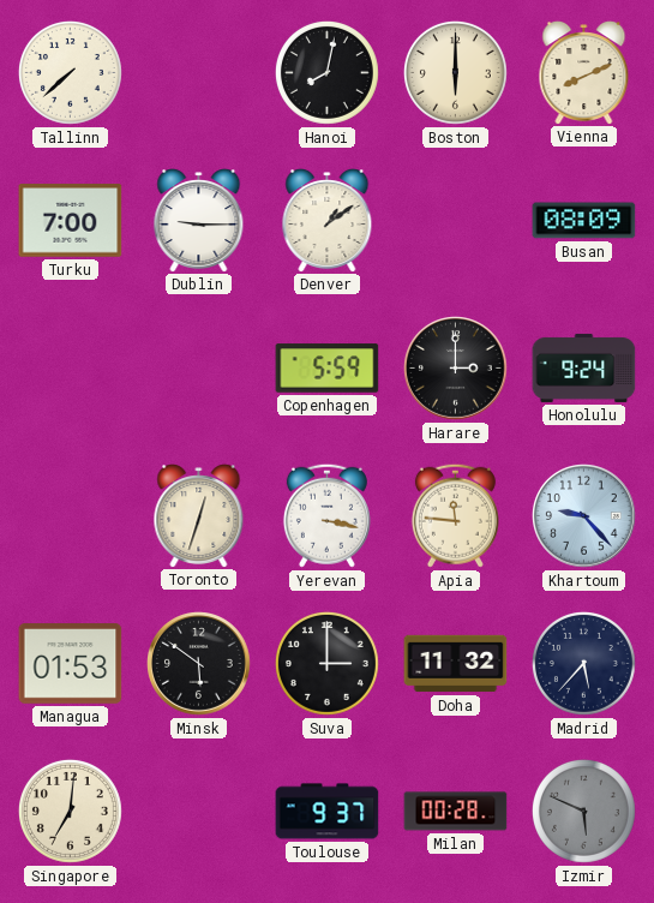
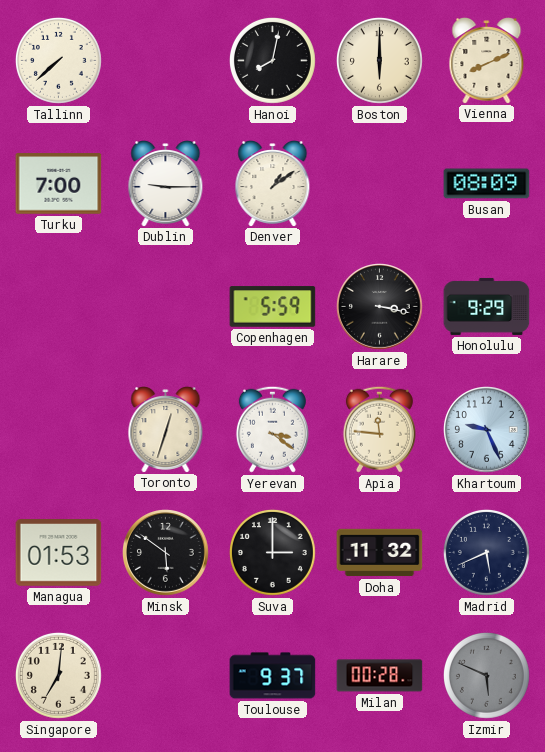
Harare: 3:00 -> 3:17 (380, 307)
Honolulu: 9:24 -> 9:29 (487, 306)
Yerevan: 3:17 -> 3:21 (272, 429)
Khartoum: 9:23 -> 9:26 (487, 430)
Madrid: 5:37 -> 5:41 (486, 552)
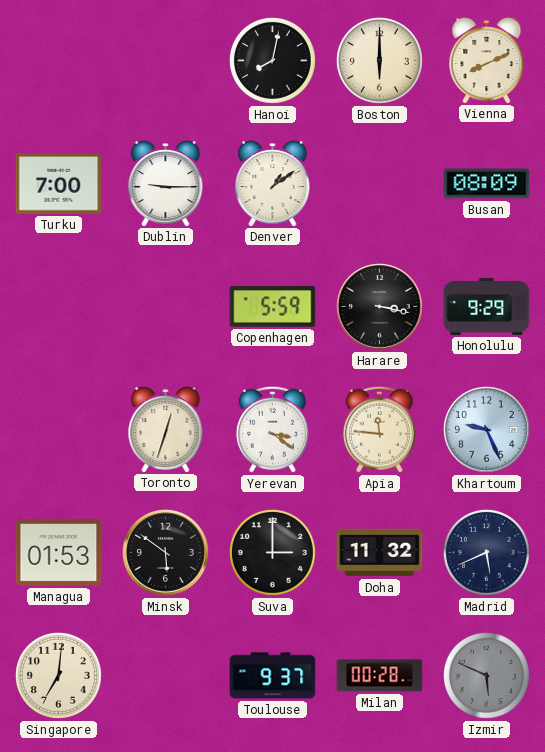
Tallinn: 7:38 -> none (58, 60)
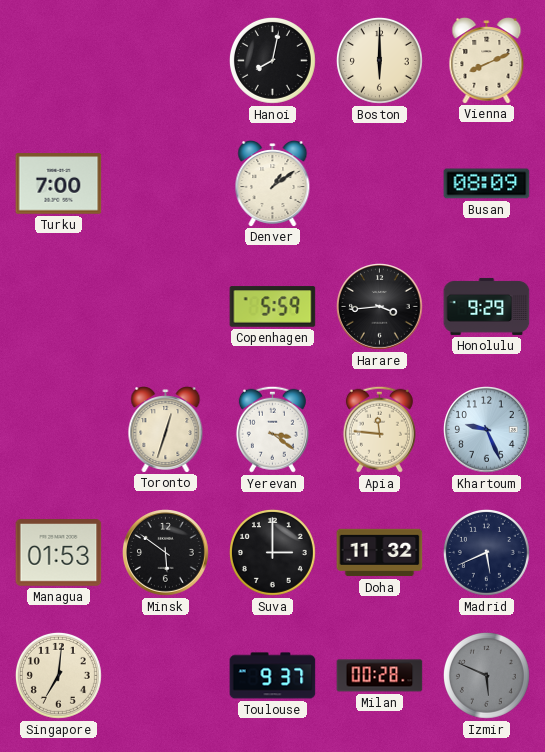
Dublin: 9:15 -> none (166, 184)
Harare: 3:17 -> 3:44 (380, 307)
